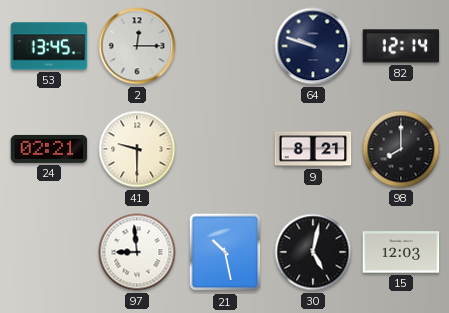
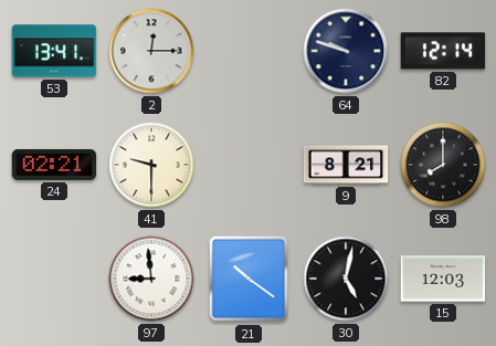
53: 13:45 -> 13:41 (54, 51)
21: 10:28 -> 10:21 (249, 279)
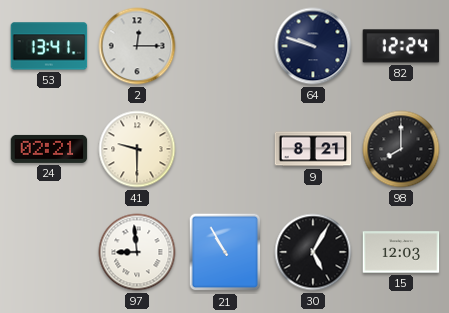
82: 12:14 -> 12:24 (401, 46)
21: 10:21 -> 10:55 (225, 252)
30: 5:02 -> 5:05 (313, 252)
